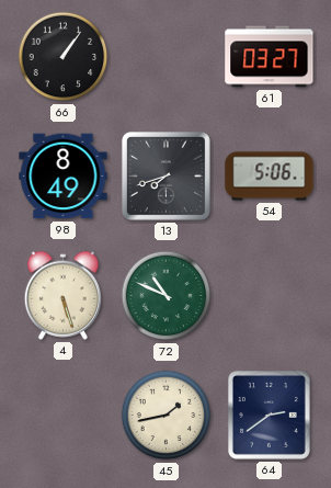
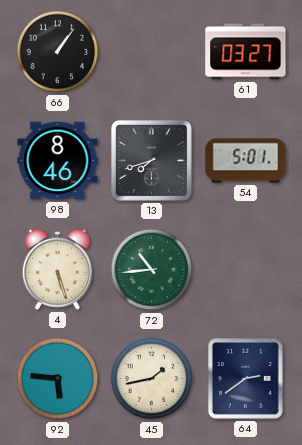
98: 8:49 -> 8:46 (58, 161)
54: 5:06 -> 5:01 (246, 161)
72: 10:49 -> 10:44 (152, 270)
92: none -> 5:46 (58, 379)
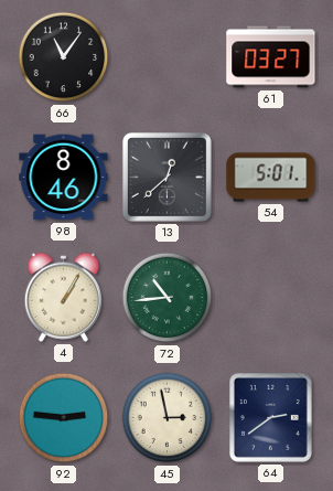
66: 1:06 -> 11:06 (64, 57)
13: 7:42 -> 12:38 (166, 177)
4: 5:27 -> 1:05 (63, 297)
92: 5:46 -> 2:46 (64, 418)
45: 1:43 -> 2:58 (168, 418)
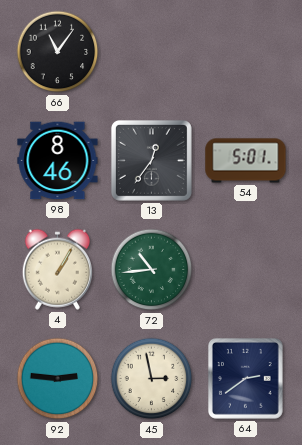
61: 03:27 -> none (271, 57)
13: 12:38 -> 12:36 (151, 160)
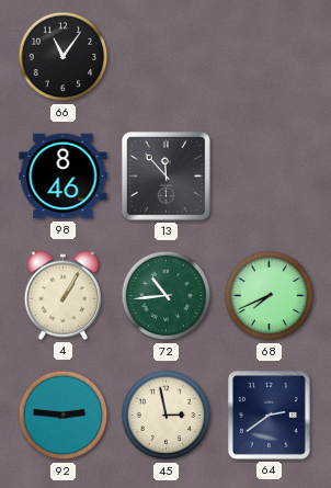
13: 12:36 -> 11:53 (165, 175)
54: 5:01 -> none (246, 161)
68: none -> 7:41 (270, 296)
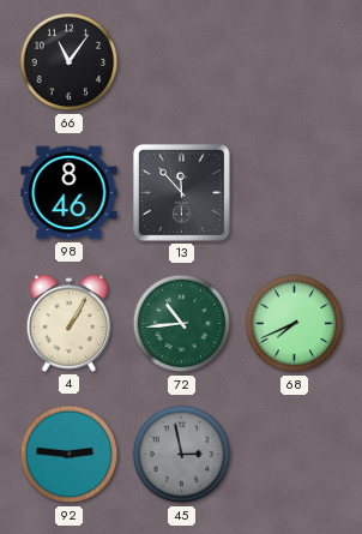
45 dial: cream -> grey (182, 455)
64: 2:39 -> none (269, 415)
